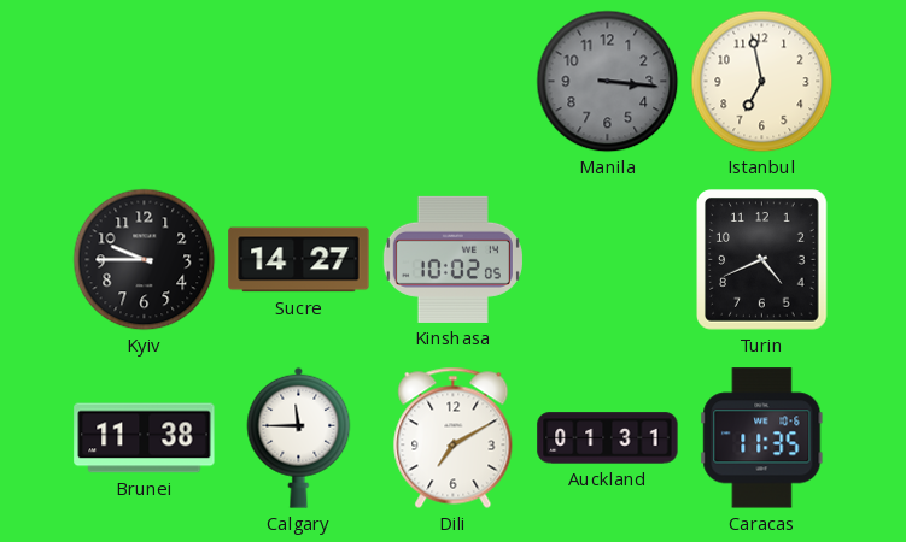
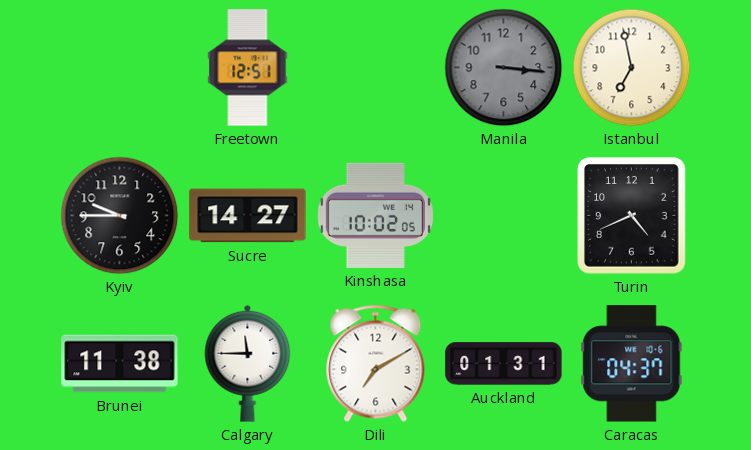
Freetown: none -> 12:51 (248, 68)
Caracas: 11:35 -> 04:37 (632, 364)
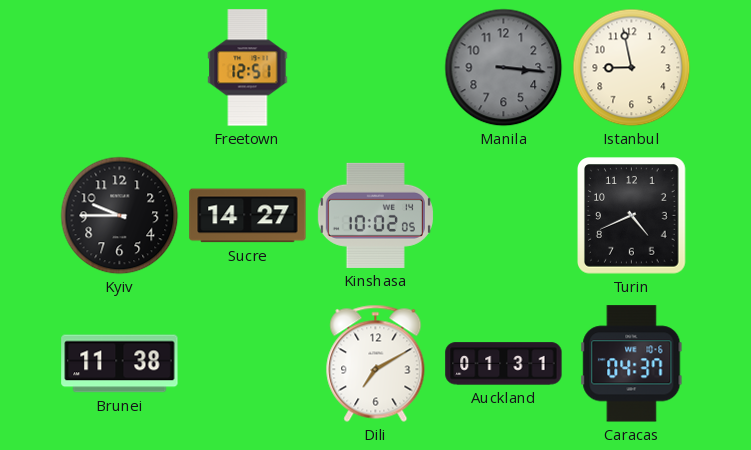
Istanbul: 6:58 -> 8:58 (632, 68)
Calgary: 11:45 -> none (248, 363)
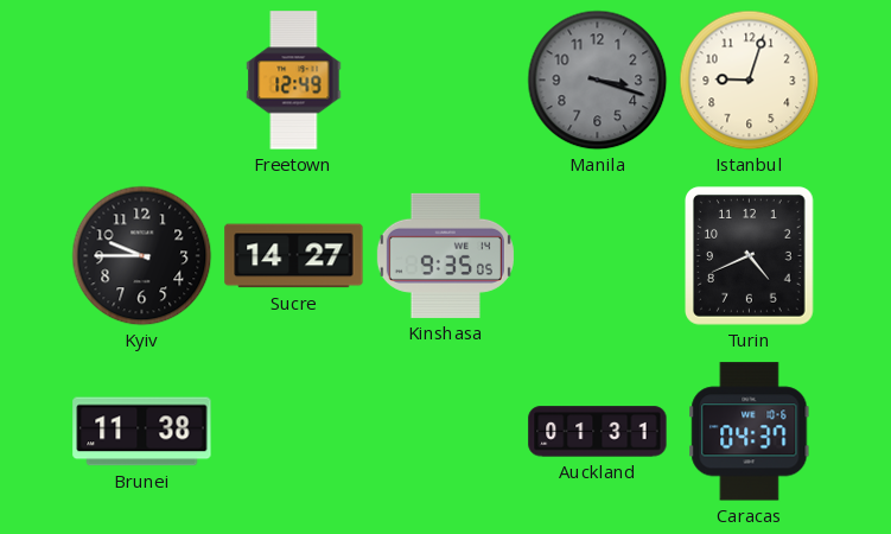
Freetown: 12:51 -> 12:49 (294, 81)
Manila: 3:16 -> 3:18 (598, 81)
Istanbul: 8:58 -> 9:03 (750, 81)
Kinshasa: 10:02 -> 9:35 (445, 255)
Dili: 7:10 -> none (376, 363)
